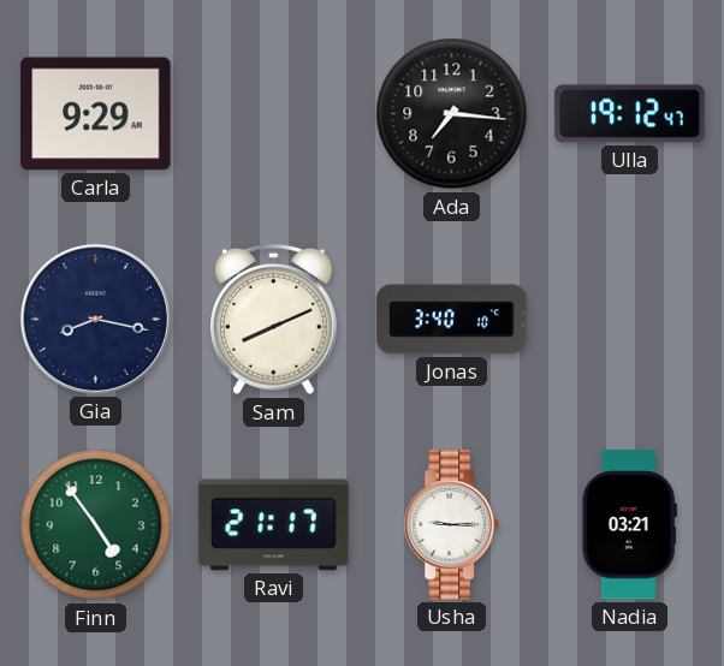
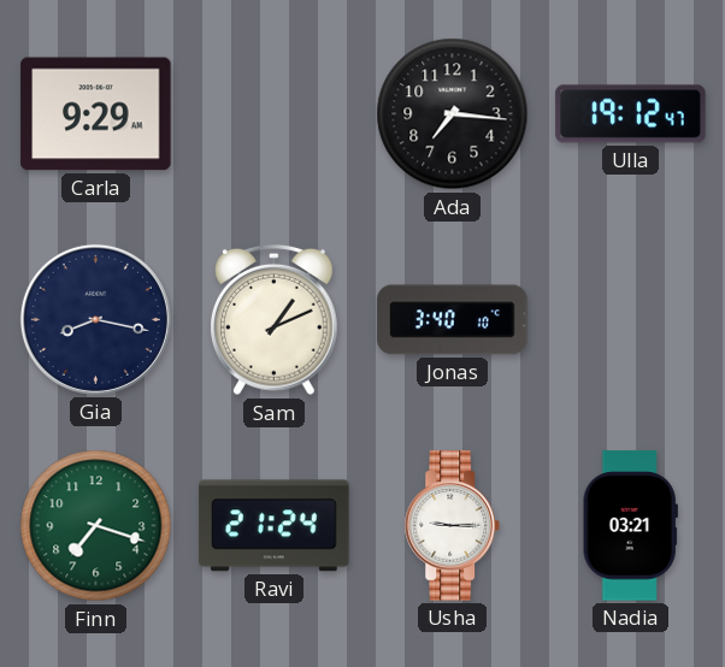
Sam: 8:11 -> 1:11 (273, 320)
Finn: 4:54 -> 7:18 (96, 526)
Ravi: 21:17 -> 21:24 (275, 526)
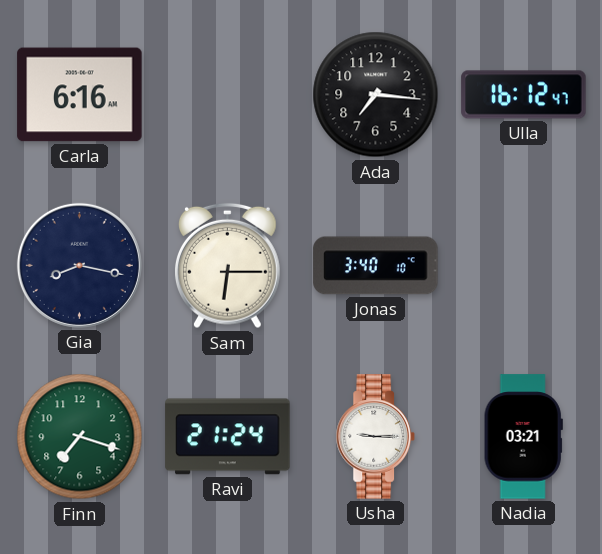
Carla: 9:29 -> 6:16 (80, 95)
Ulla: 19:12 -> 16:12 (524, 95)
Sam: 1:11 -> 6:15 (227, 266)
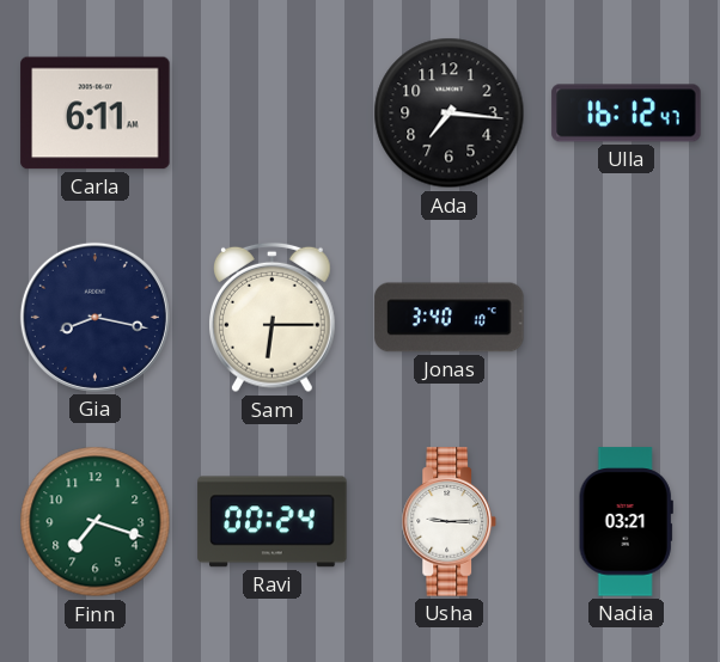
Carla: 6:16 -> 6:11 (96, 114)
Ravi: 21:24 -> 00:24 (273, 522)
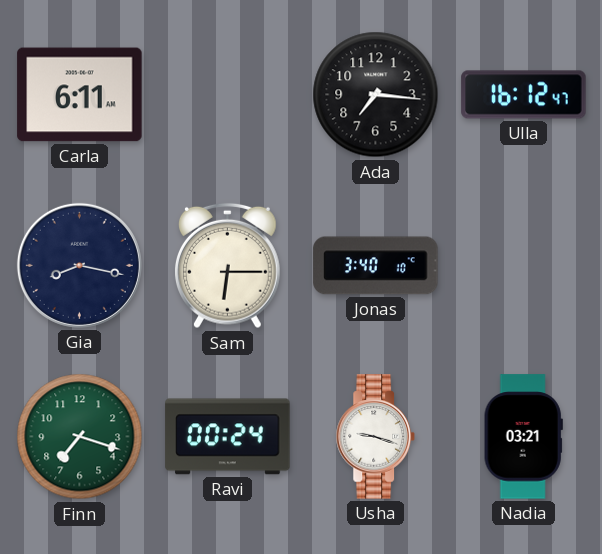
Usha: 9:15 -> 9:18 (375, 437)
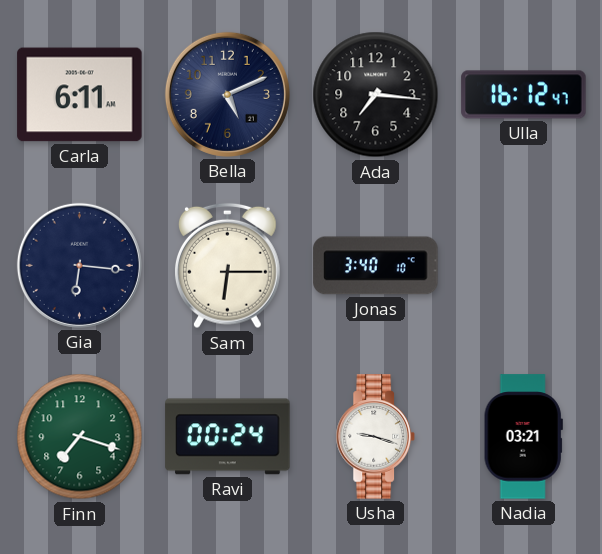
Bella: none -> 5:11 (227, 94)
Gia: 8:17 -> 6:16 (79, 265)
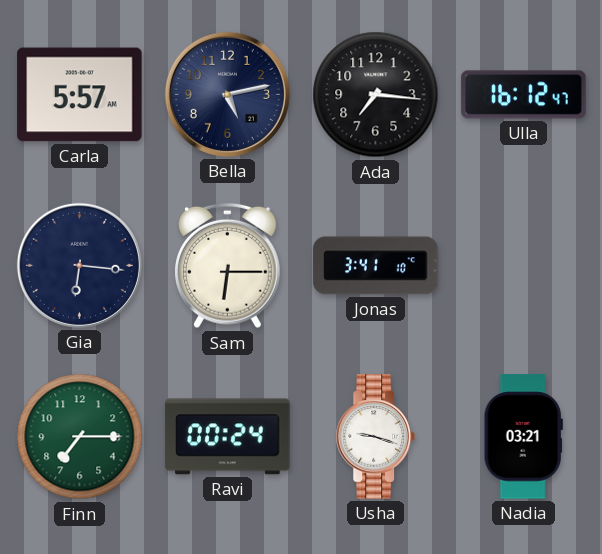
Carla: 6:11 -> 5:57 (80, 95)
Bella: 5:11 -> 5:13 (227, 94)
Jonas: 3:40 -> 3:41 (376, 266)
Finn: 7:18 -> 7:15 (80, 437)
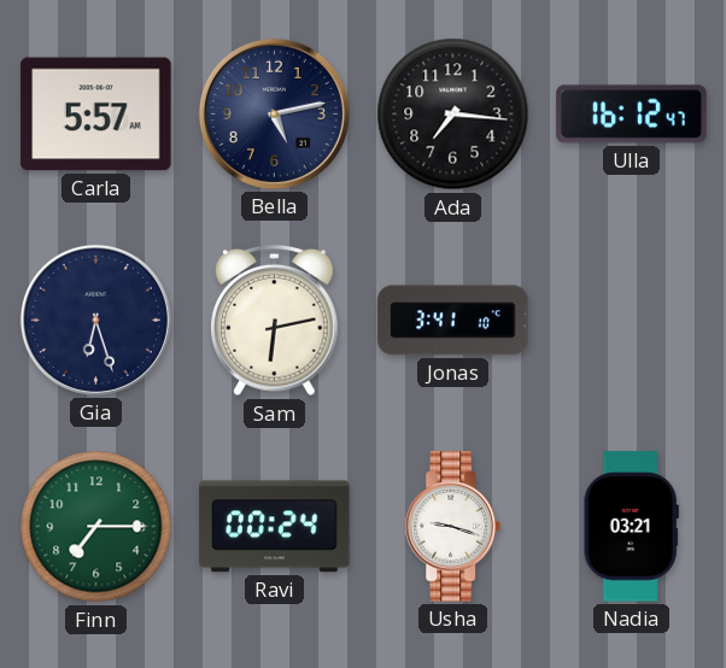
Gia: 6:16 -> 6:27 (95, 320)
Sam: 6:15 -> 6:13 (274, 321)
